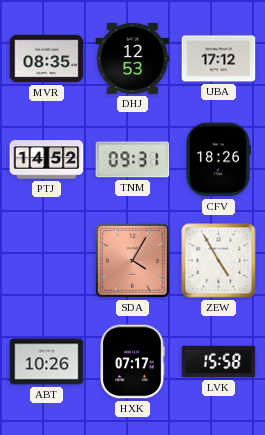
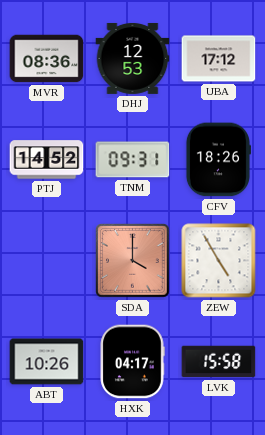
MVR: 08:35 -> 08:36 (47, 59)
SDA: 4:05 -> 4:00 (133, 261)
HXK: 07:17 -> 04:17 (132, 362)
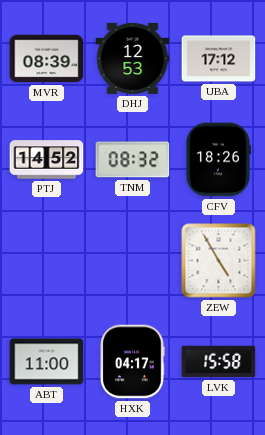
MVR: 08:36 -> 08:39 (47, 59)
TNM: 09:31 -> 08:32 (133, 160)
SDA: 4:00 -> none (133, 261)
ABT: 10:26 -> 11:00 (47, 362)
